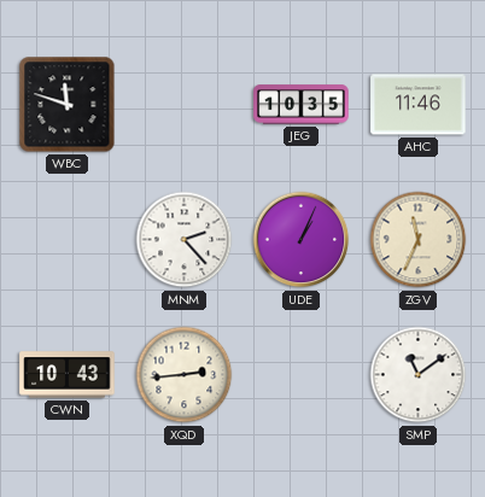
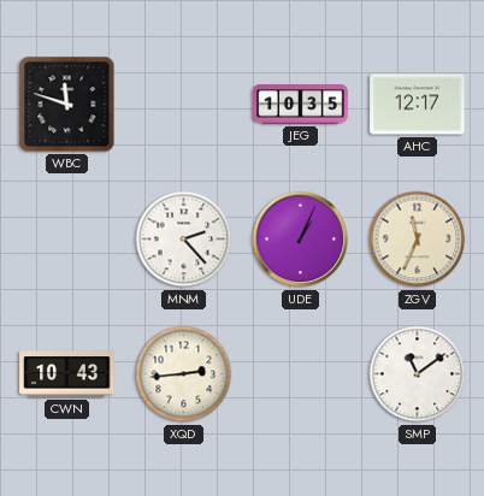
AHC: 11:46 -> 12:17 (418, 105)
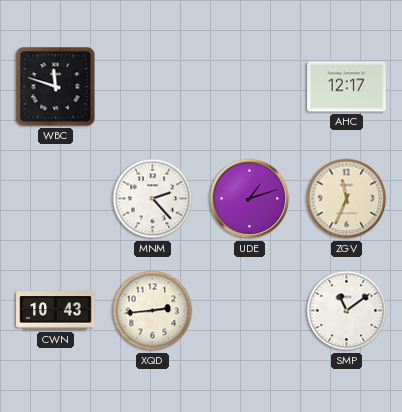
JEG: 10:35 -> none (301, 105)
UDE: 1:04 -> 1:12 (250, 199)
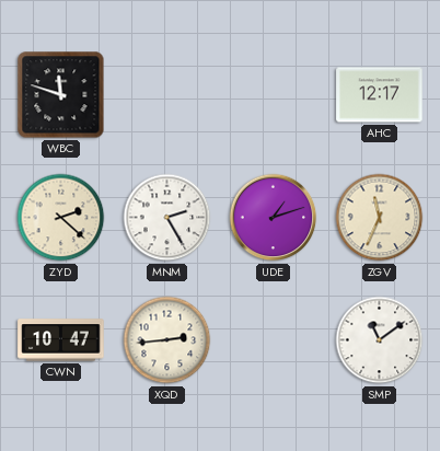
ZYD: none -> 2:22 (61, 218)
MNM: 2:23 -> 2:25 (167, 218)
CWN: 10:43 -> 10:47 (61, 340)
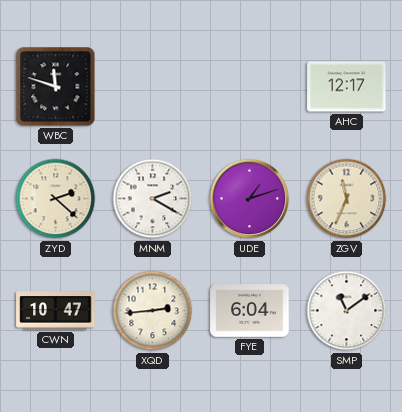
MNM: 2:25 -> 2:20 (153, 199)
FYE: none -> 6:04 (250, 311)
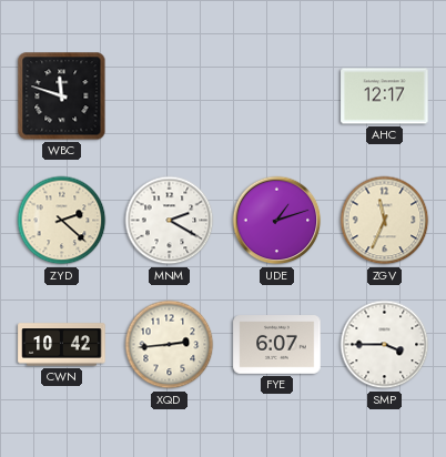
CWN: 10:47 -> 10:42 (62, 345)
FYE: 6:04 -> 6:07 (277, 345)
SMP: 11:09 -> 3:45 (385, 345)
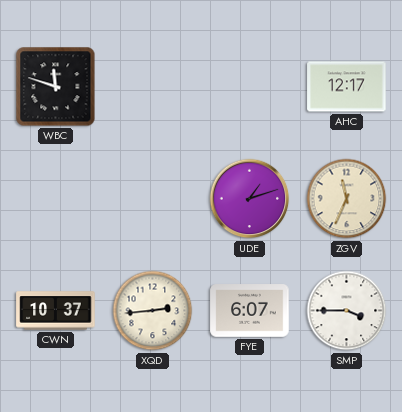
ZYD: 2:22 -> none (62, 221)
MNM: 2:20 -> none (170, 221)
CWN: 10:42 -> 10:37 (56, 311)
